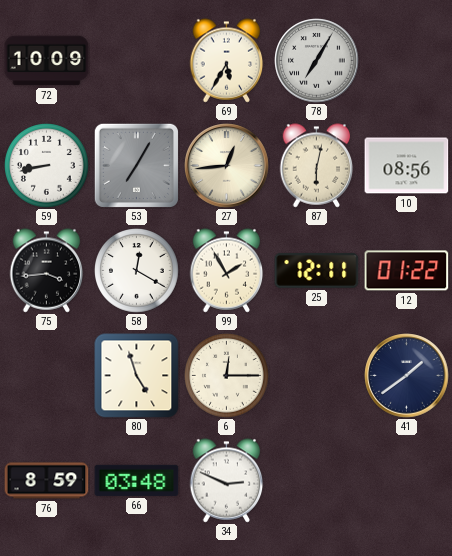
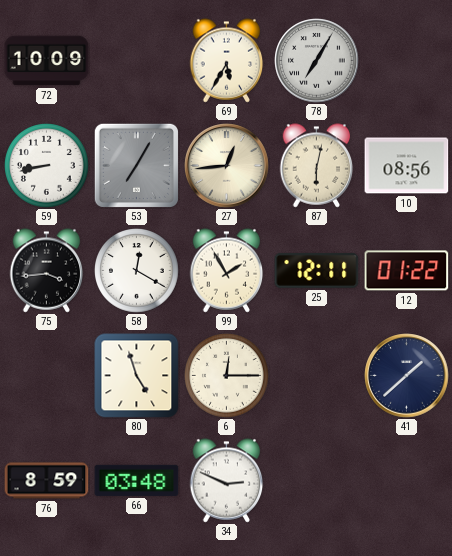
41: 1:39 -> 1:38 (407, 376)
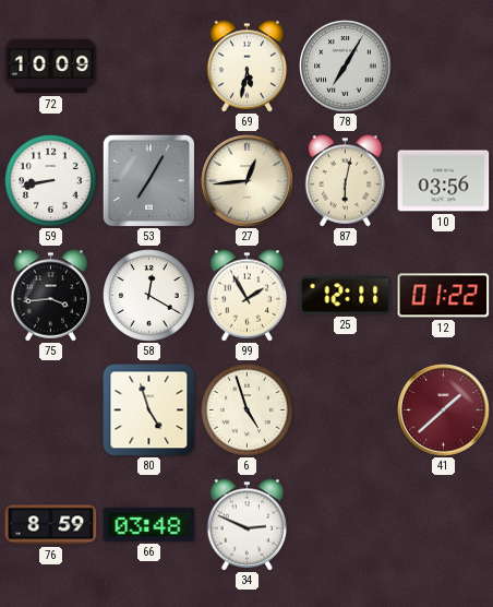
69: 5:35 -> 5:32 (248, 67)
10: 08:56 -> 03:56 (444, 181)
6: 12:15 -> 4:57 (248, 410)
41 dial: navy -> burgundy (444, 410)
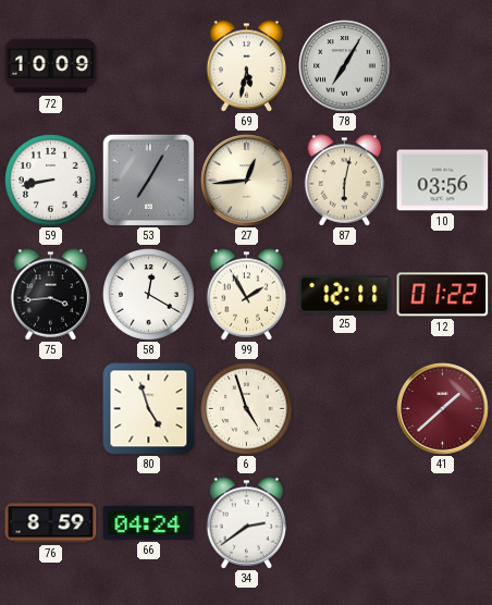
66: 03:48 -> 04:24 (149, 522)
34: 2:49 -> 2:39 (247, 523)
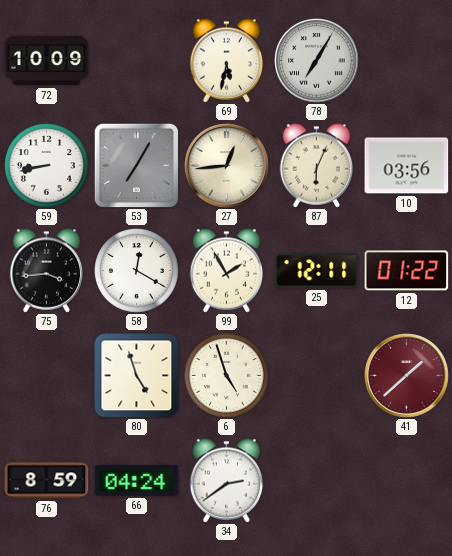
87: 6:02 -> 6:04 (317, 166)
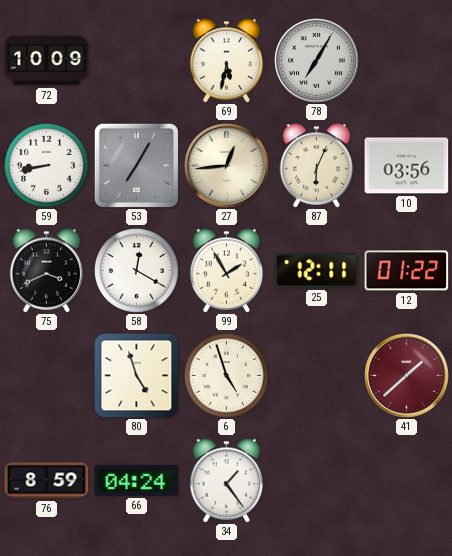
75: 3:44 -> 3:41 (47, 271)
34: 2:39 -> 1:24 (227, 481)
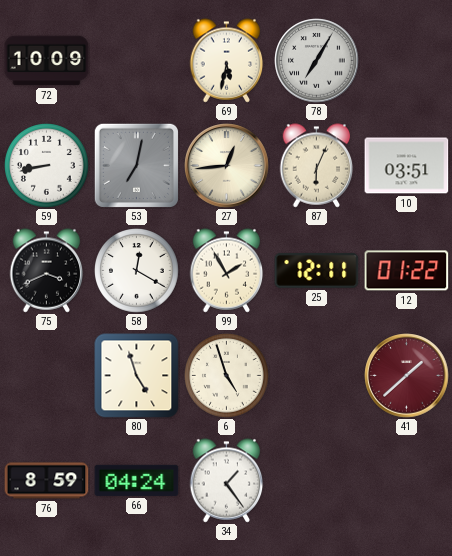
53: 7:05 -> 7:02 (136, 165)
10: 03:56 -> 03:51 (407, 166)
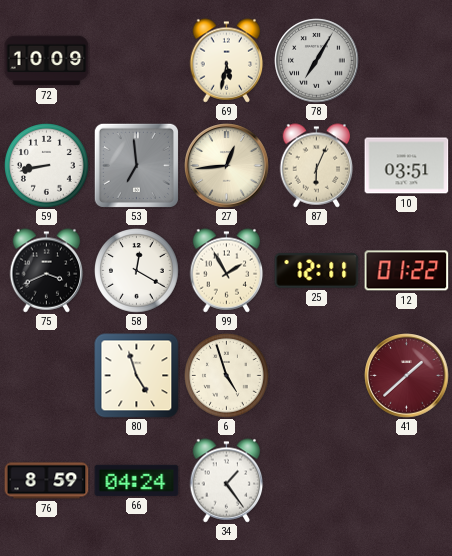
53: 7:02 -> 6:59 (136, 165)
